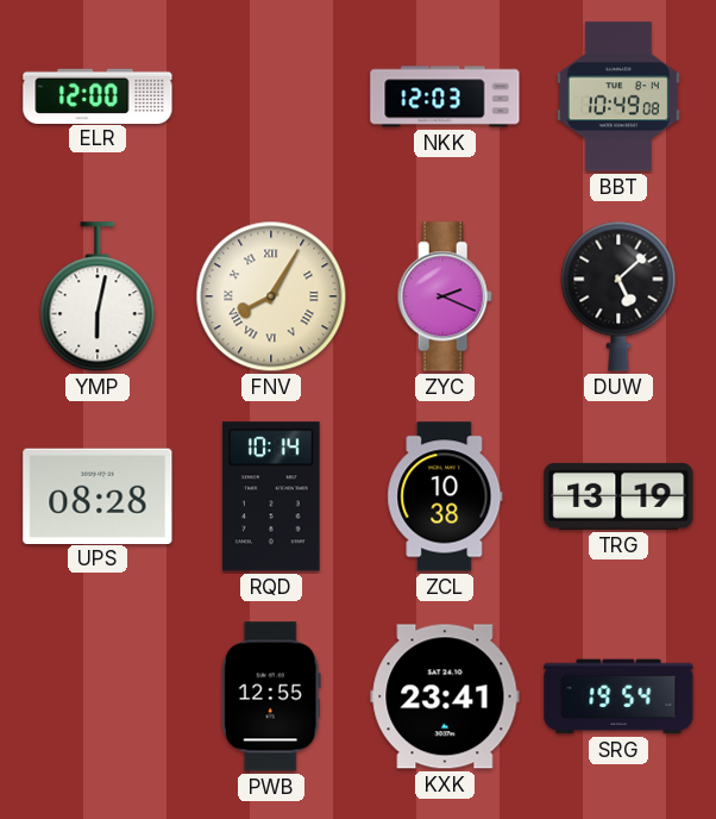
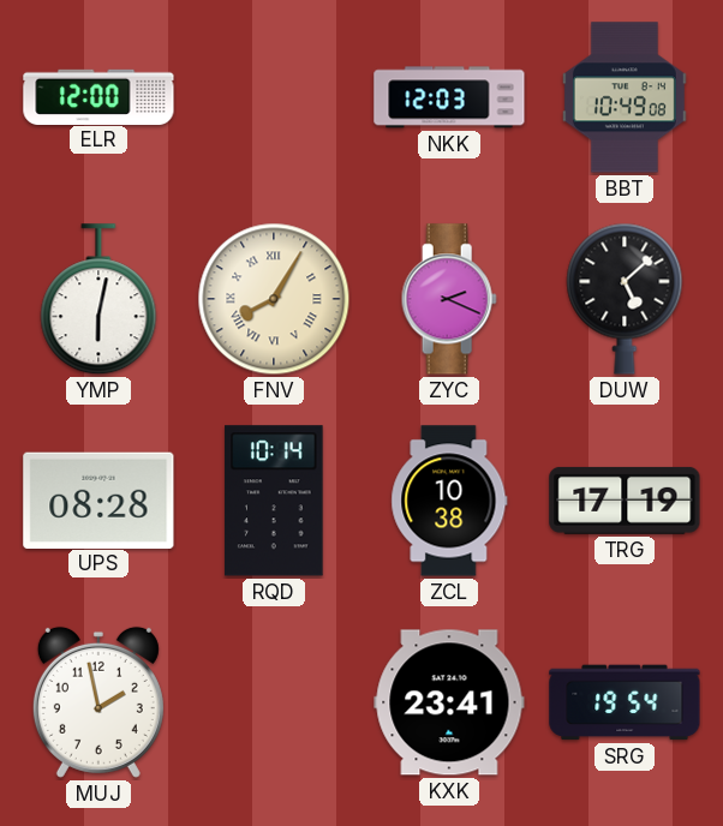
TRG: 13:19 -> 17:19 (625, 501)
MUJ: none -> 1:58 (98, 702)
PWB: 12:55 -> none (271, 696)
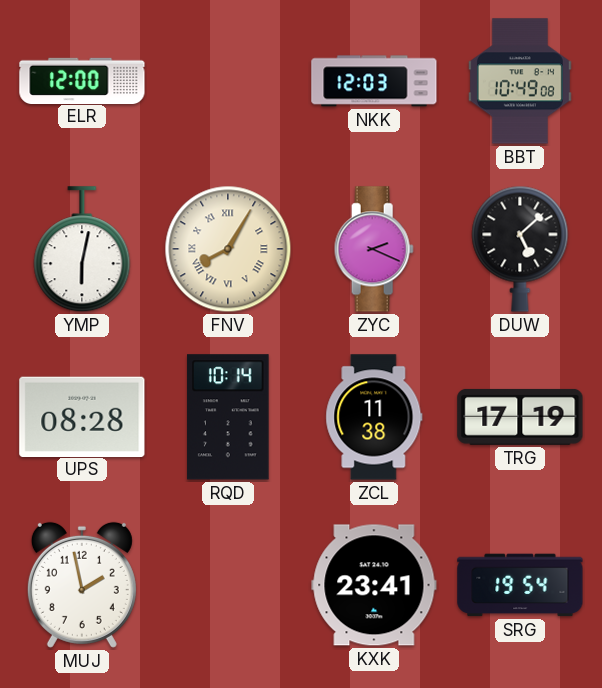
ZCL: 10:38 -> 11:38 (374, 417)
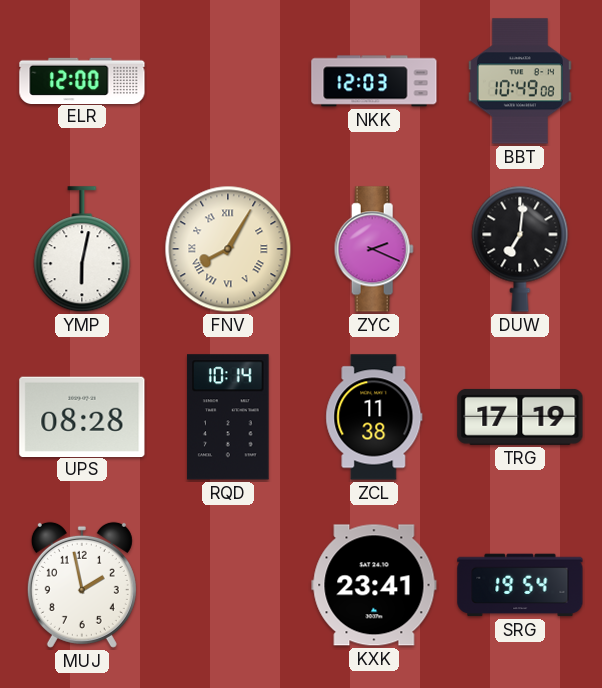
DUW: 5:08 -> 7:01 (520, 249)
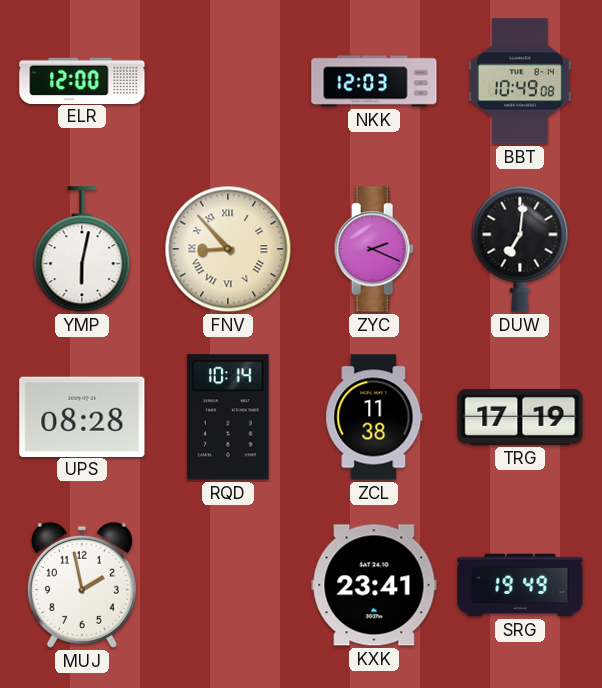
FNV: 8:05 -> 8:53 (228, 249)
SRG: 19:54 -> 19:49 (520, 585)
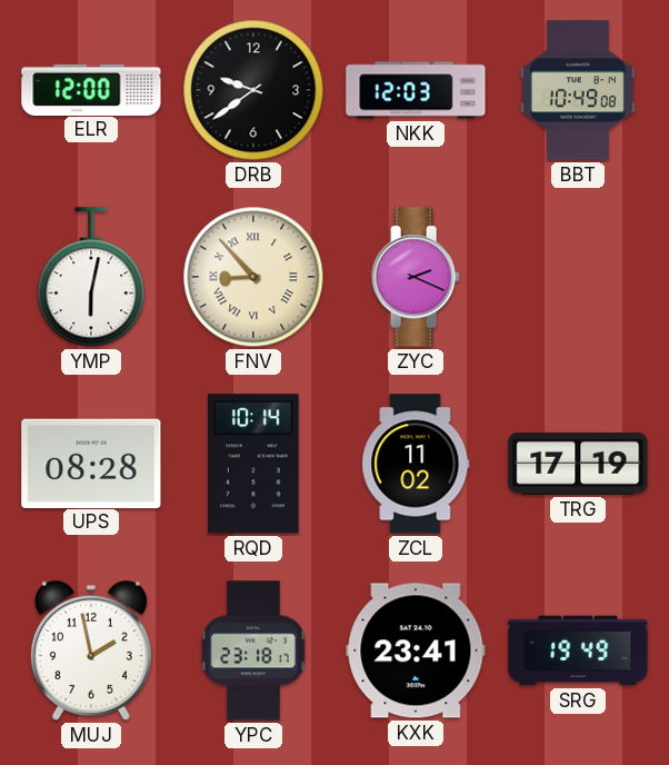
DRB: none -> 9:39 (253, 90)
DUW: 7:01 -> none (520, 249)
ZCL: 11:38 -> 11:02 (416, 464)
YPC: none -> 23:18 (254, 650)
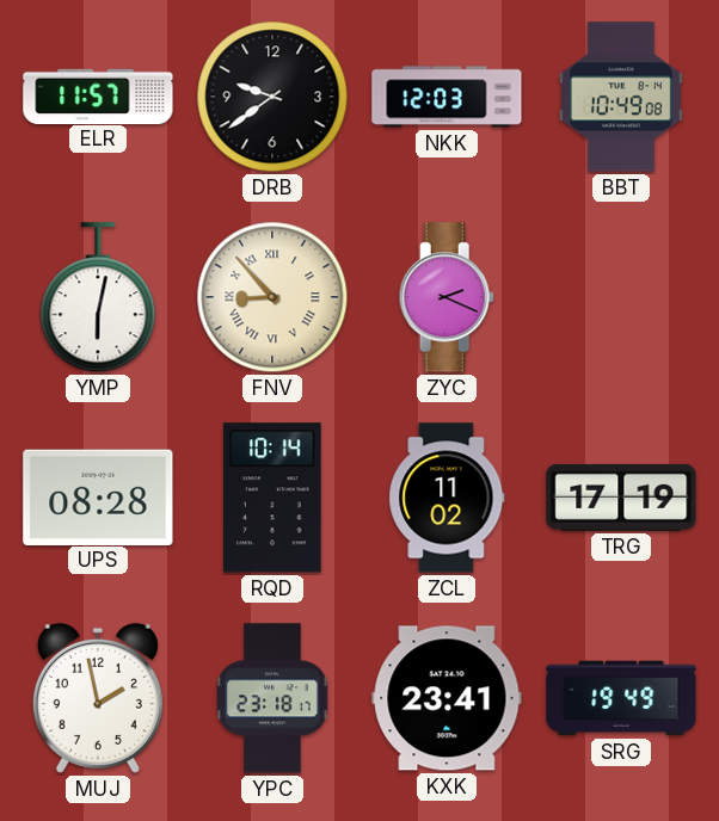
ELR: 12:00 -> 11:57 (98, 95)
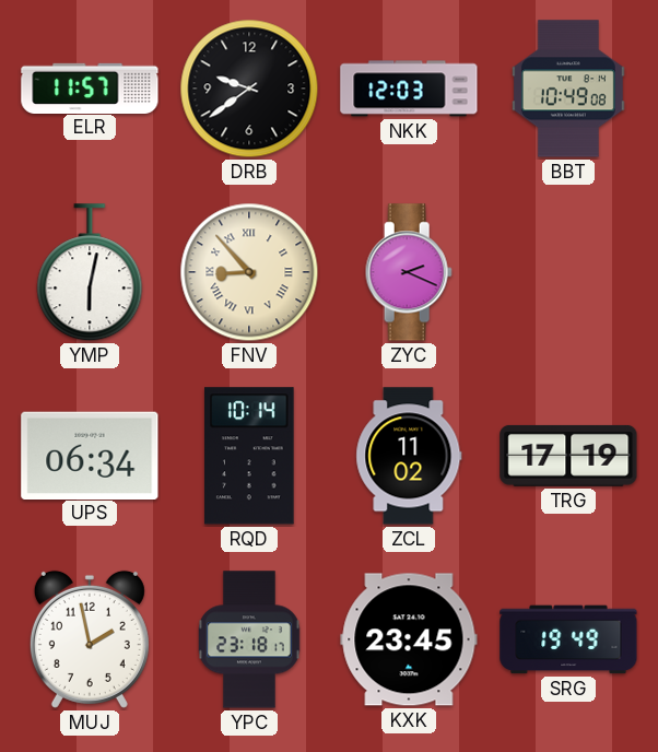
UPS: 08:28 -> 06:34 (90, 455)
KXK: 23:41 -> 23:45 (409, 639)
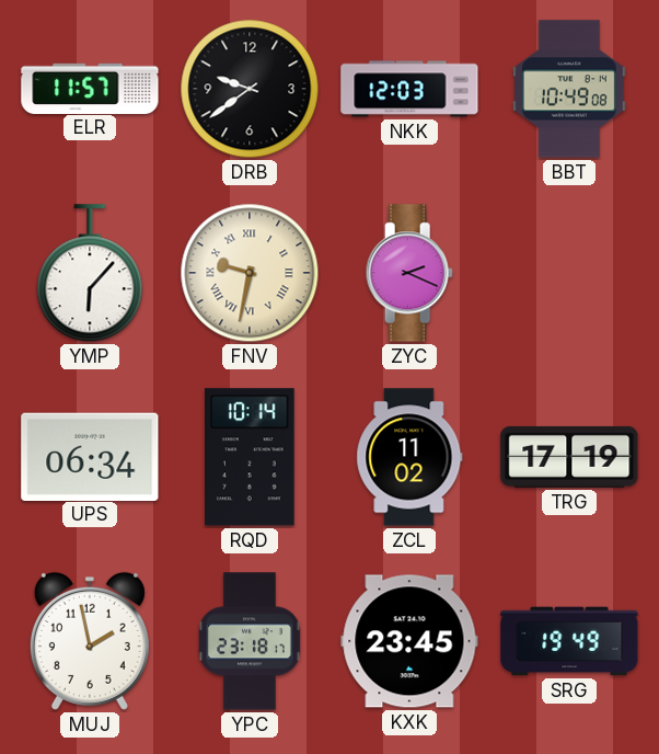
YMP: 6:02 -> 6:07 (90, 274)
FNV: 8:53 -> 9:32 (250, 273)
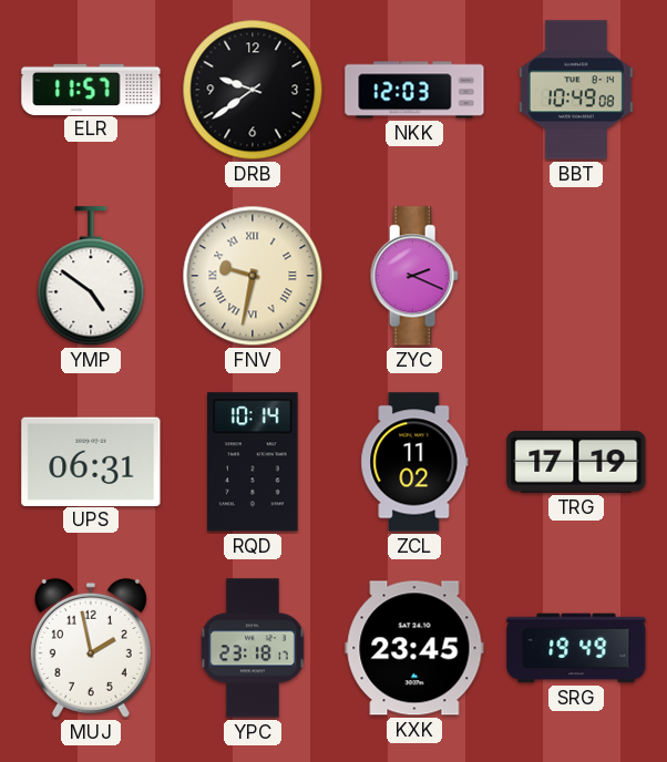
YMP: 6:07 -> 4:51 (91, 277)
UPS: 06:34 -> 06:31 (91, 461)
